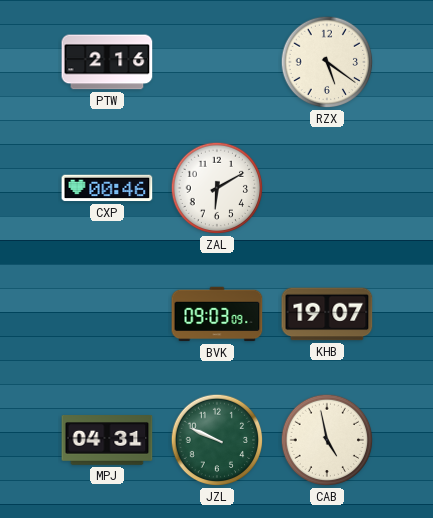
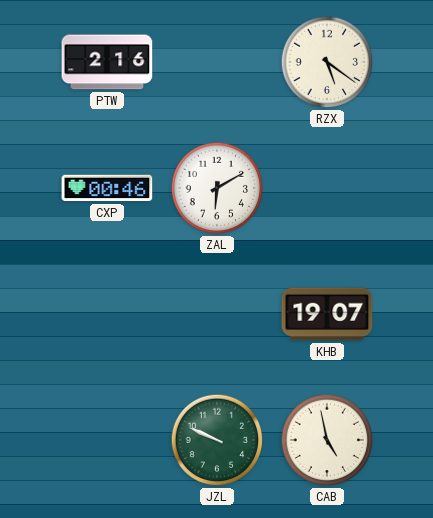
BVK: 09:03 -> none (217, 314)
MPJ: 04:31 -> none (107, 440)
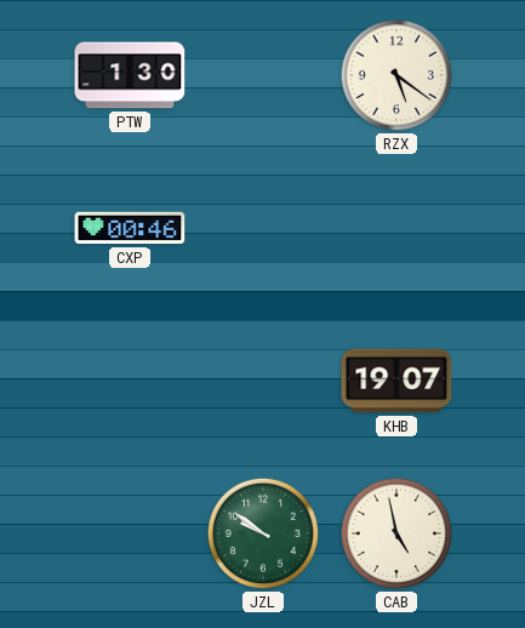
PTW: 2:16 -> 1:30 (130, 75)
ZAL: 6:10 -> none (217, 188)
JZL: 9:49 -> 9:51 (263, 533)
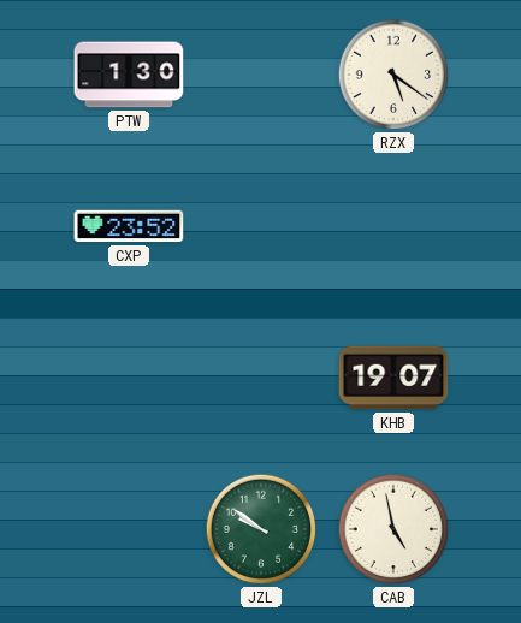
CXP: 00:46 -> 23:52 (129, 226)
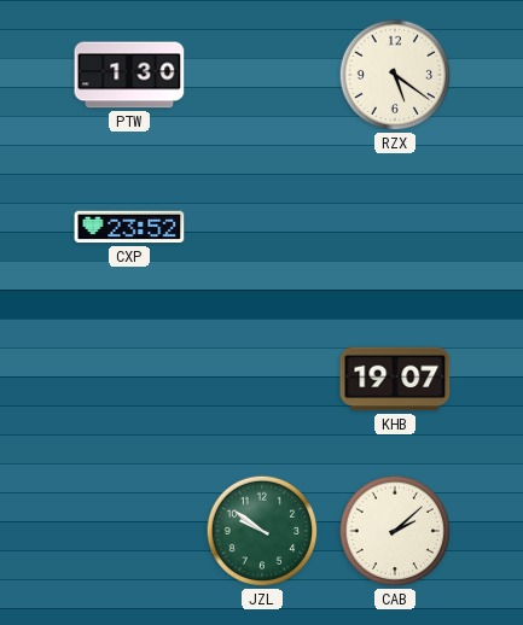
CAB: 4:58 -> 2:08 (395, 531)
